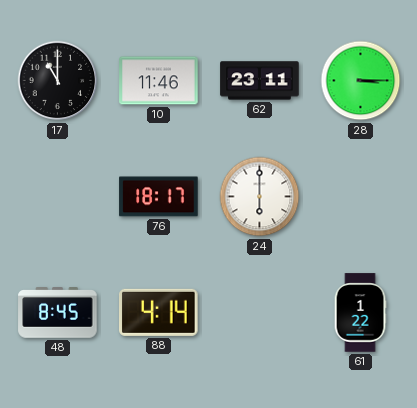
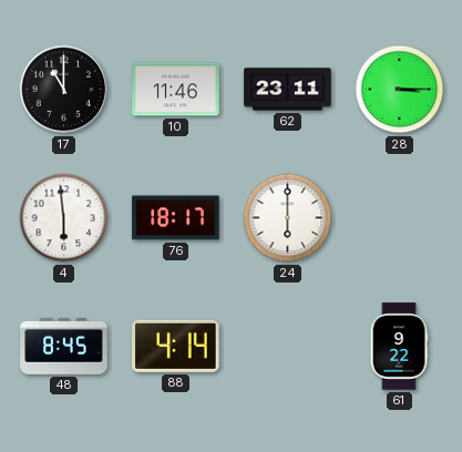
4: none -> 5:59 (64, 218)
61: 1:22 -> 9:22 (399, 347)
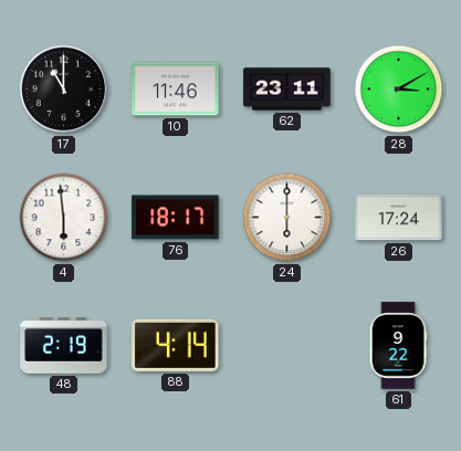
28: 3:15 -> 3:10 (399, 90)
26: none -> 17:24 (399, 218)
48: 8:45 -> 2:19 (64, 346)
